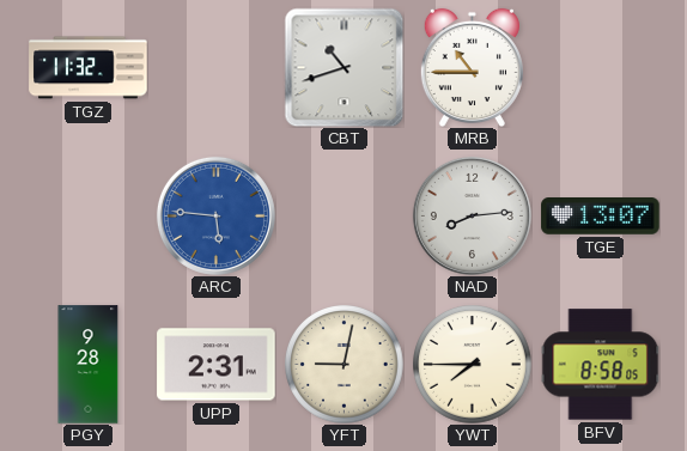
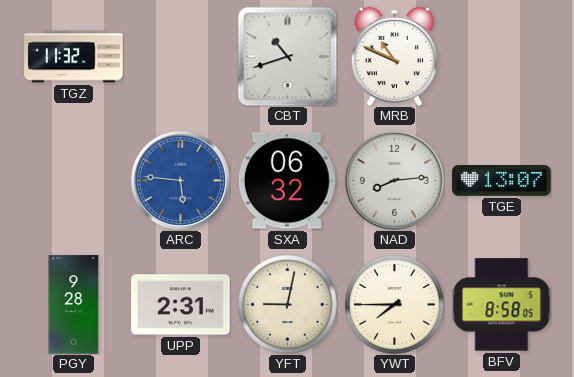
MRB: 10:45 -> 10:49 (394, 56)
SXA: none -> 06:32 (287, 181)
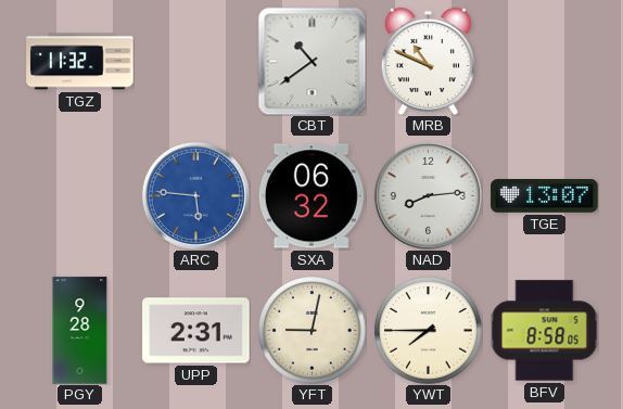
CBT: 10:42 -> 10:39 (311, 61)
